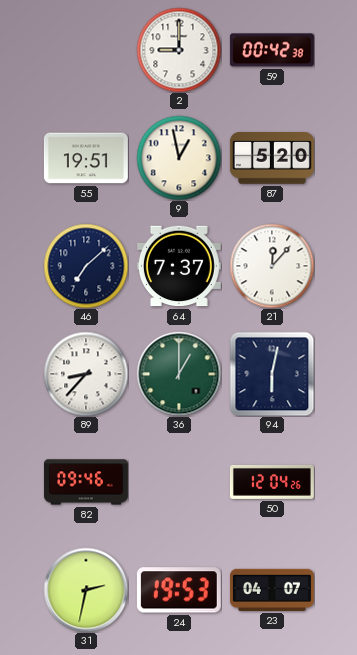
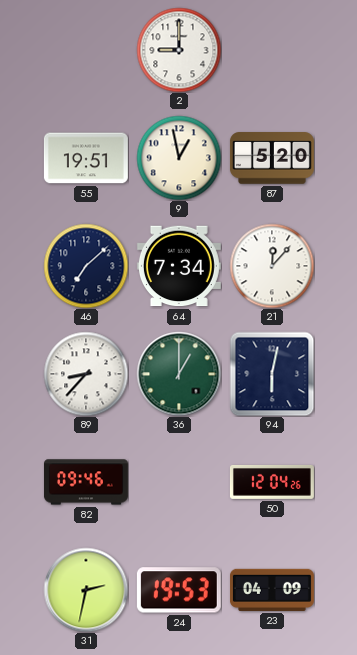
59: 00:42 -> none (272, 50)
64: 7:37 -> 7:34 (179, 266)
23: 04:07 -> 04:09 (272, 590)
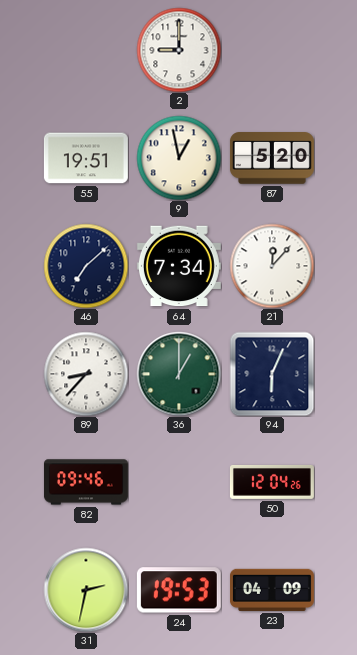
94: 6:02 -> 6:04 (272, 374)
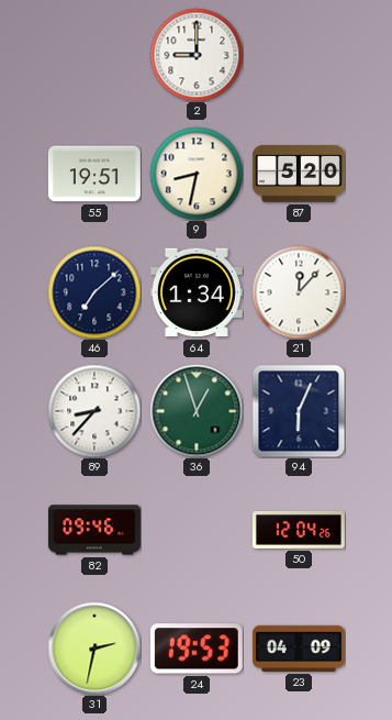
9: 12:58 -> 8:32 (197, 174)
64: 7:34 -> 1:34 (197, 292)
36: 1:00 -> 12:57 (197, 411)
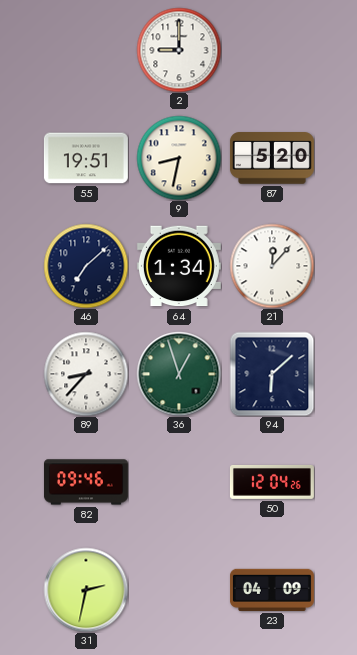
94: 6:04 -> 6:08 (272, 374)
24: 19:53 -> none (197, 649)
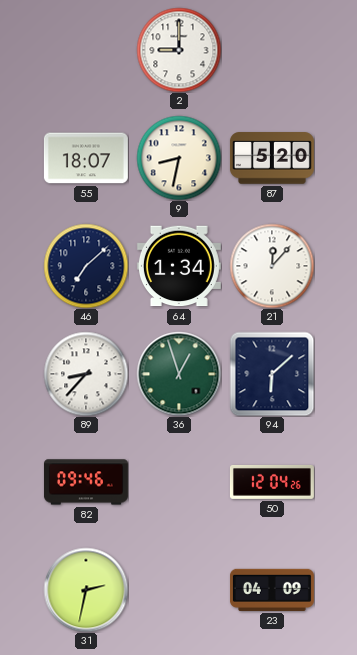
55: 19:51 -> 18:07 (86, 158)
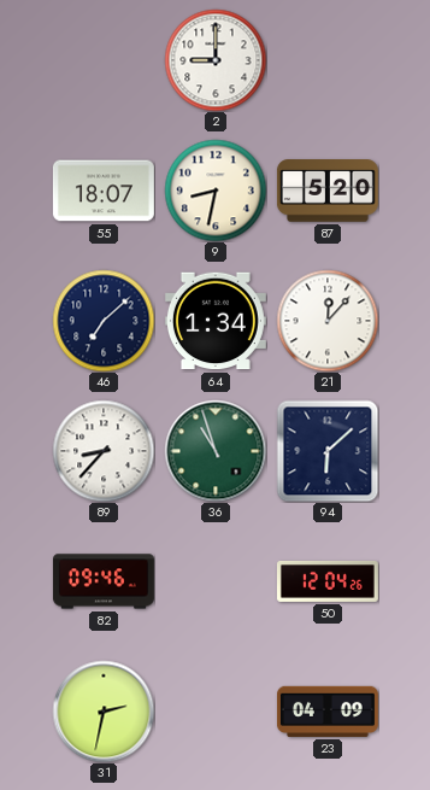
36: 12:57 -> 10:57 (216, 451)
